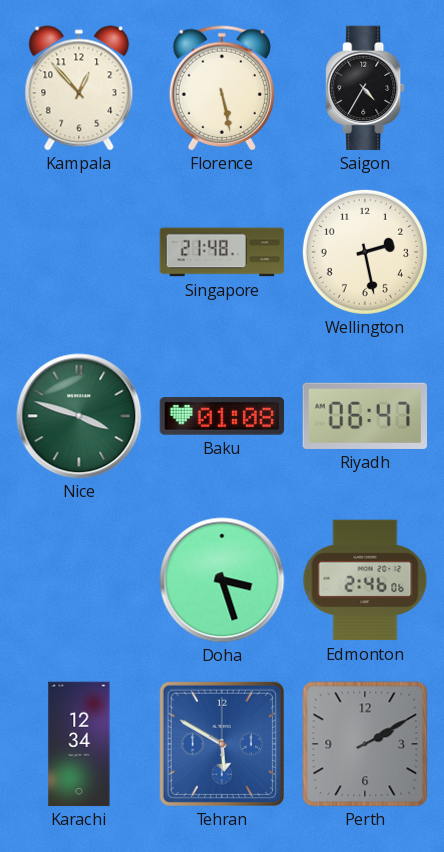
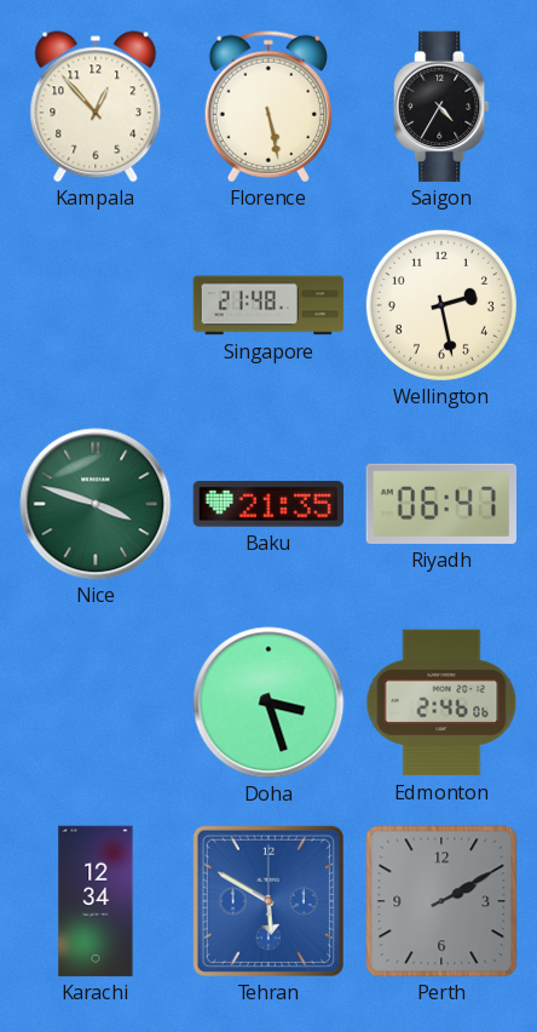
Baku: 01:08 -> 21:35 (268, 504)
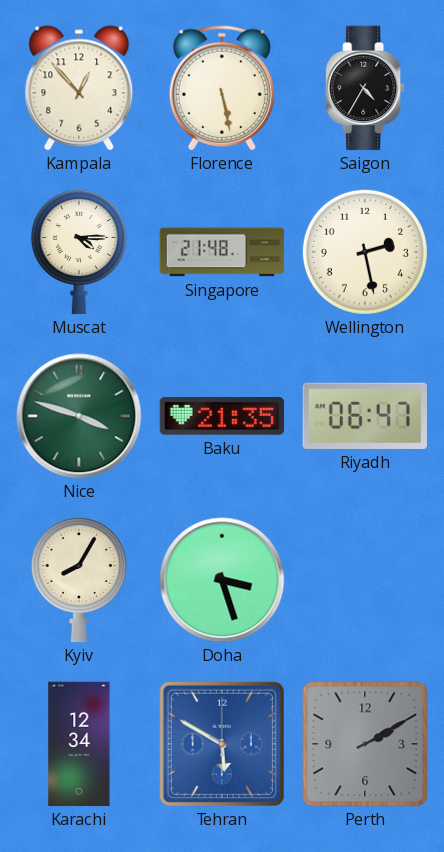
Muscat: none -> 4:15 (79, 252)
Kyiv: none -> 8:05 (79, 580)
Edmonton: 2:46 -> none (441, 703)
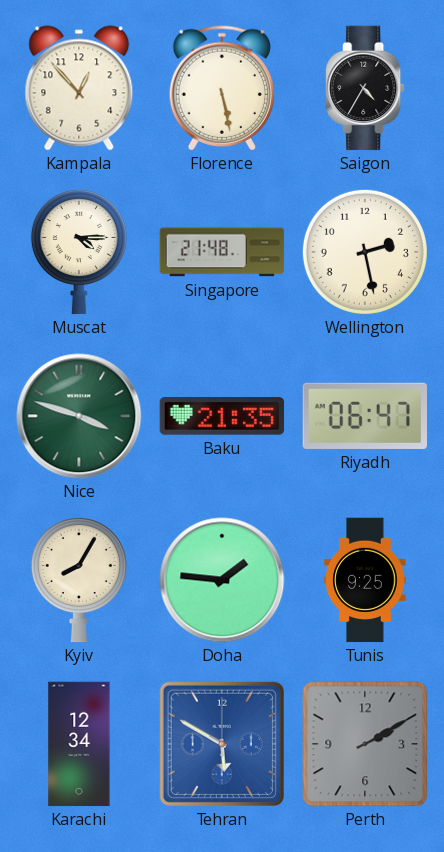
Doha: 3:27 -> 1:46 (222, 580)
Tunis: none -> 9:25 (365, 580)
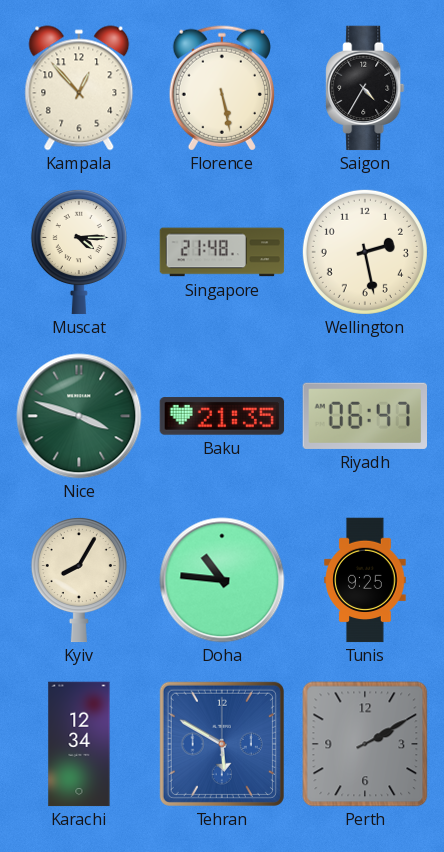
Doha: 1:46 -> 10:46 (222, 580)
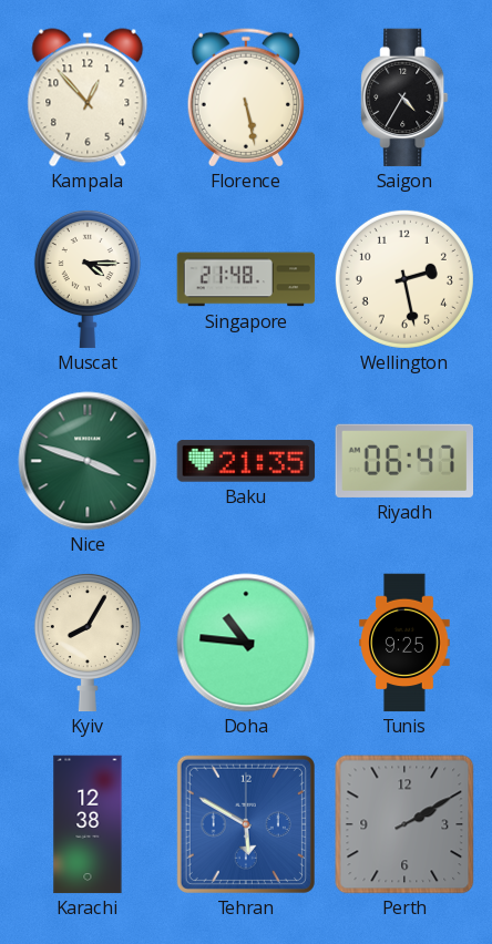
Karachi: 12:34 -> 12:38 (88, 824)
